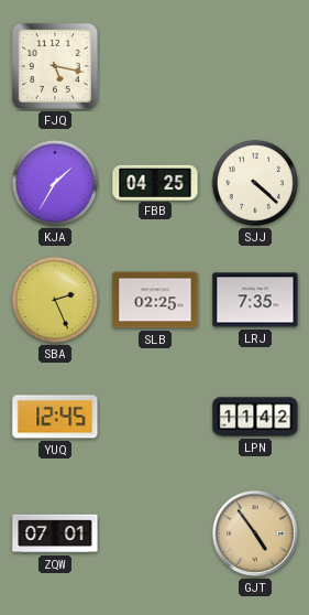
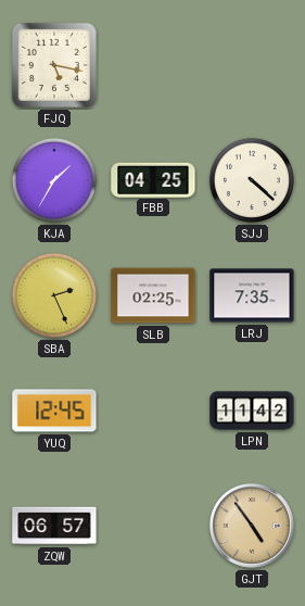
ZQW: 07:01 -> 06:57 (54, 526)
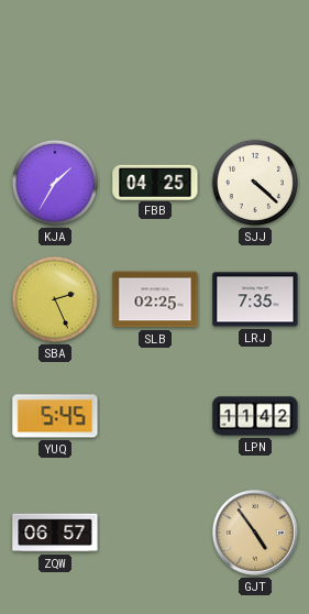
FJQ: 5:17 -> none (54, 65)
YUQ: 12:45 -> 5:45 (55, 416)
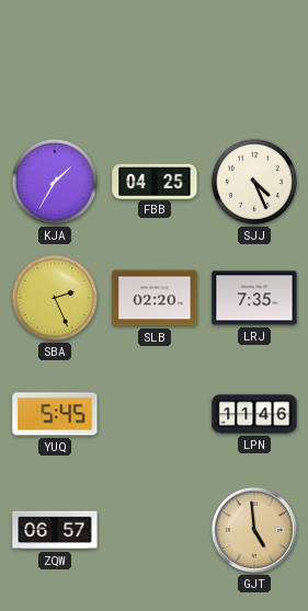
SJJ: 4:22 -> 4:26 (254, 182)
SLB: 02:25 -> 02:20 (155, 298)
LPN: 11:42 -> 11:46 (254, 414)
GJT: 4:54 -> 4:59 (254, 530)
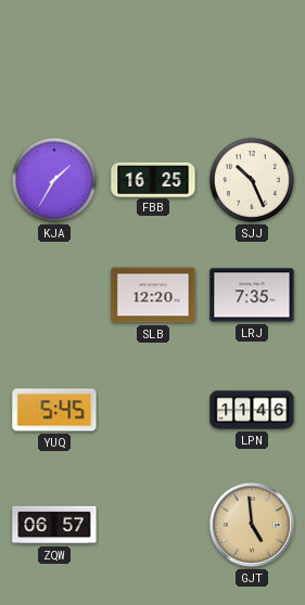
FBB: 04:25 -> 16:25 (153, 179)
SJJ: 4:26 -> 10:26 (252, 180)
SBA: 2:26 -> none (55, 298)
SLB: 02:20 -> 12:20 (153, 295)
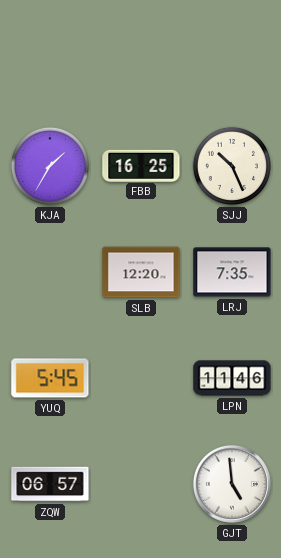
GJT dial: champagne -> white (232, 484)
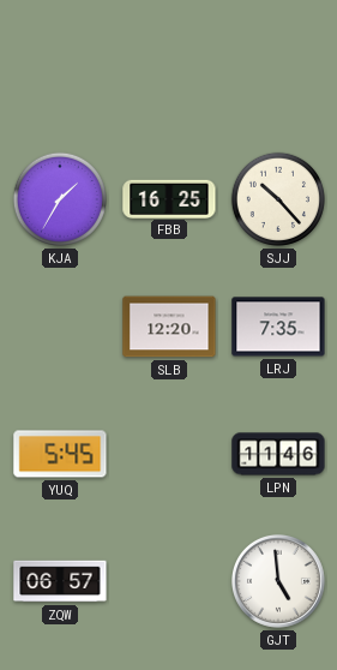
SJJ: 10:26 -> 10:23 (278, 199)
